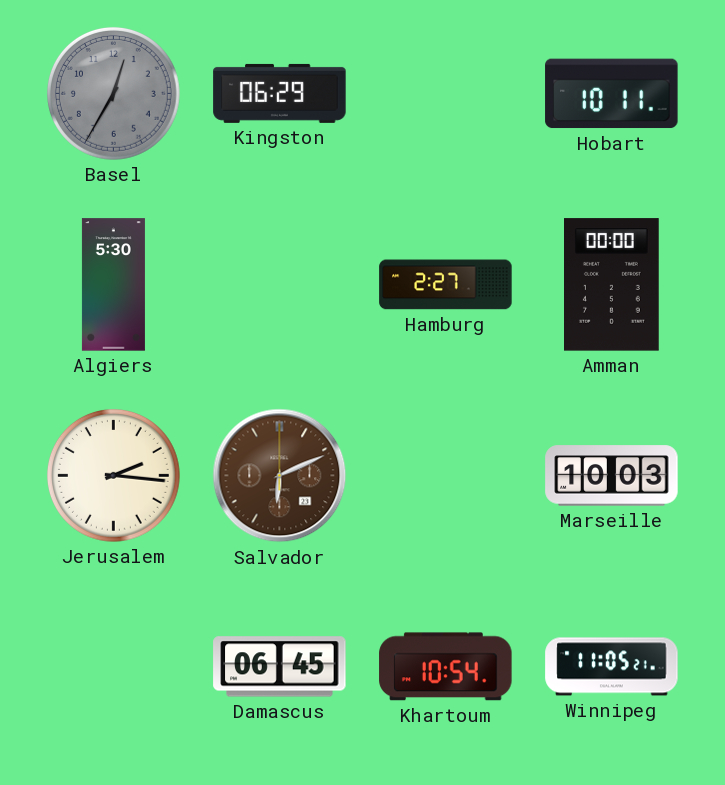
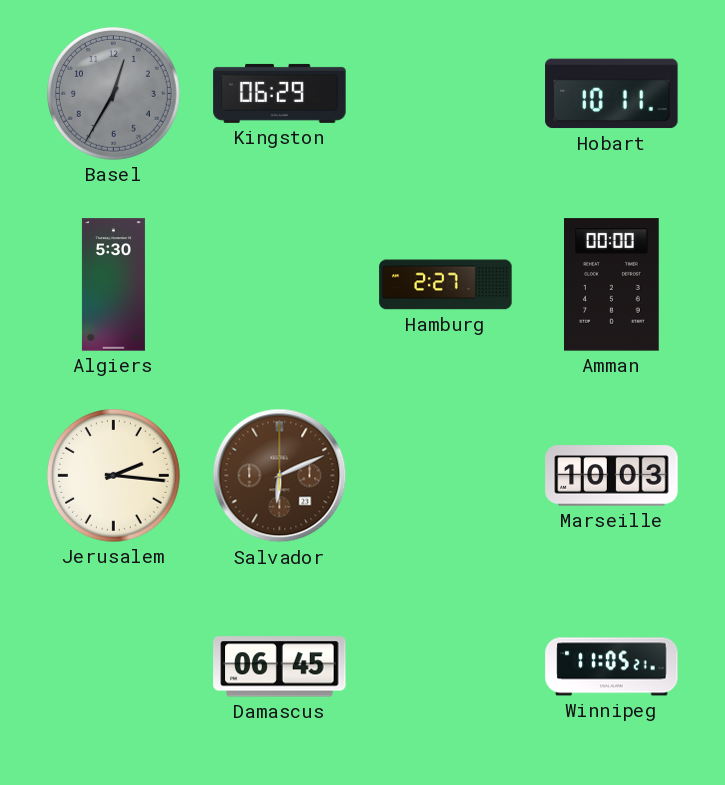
Khartoum: 10:54 -> none (446, 667)
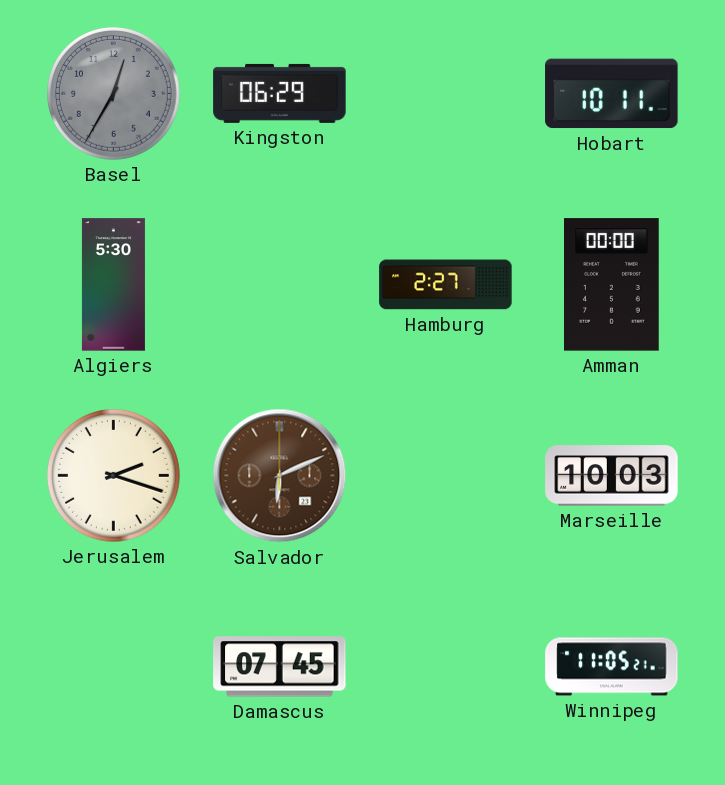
Jerusalem: 2:16 -> 2:18 (113, 475)
Damascus: 06:45 -> 07:45 (280, 667)
